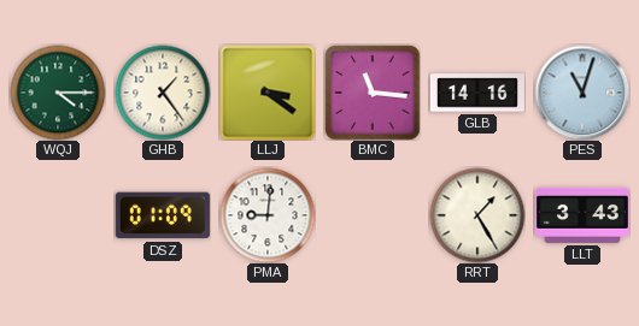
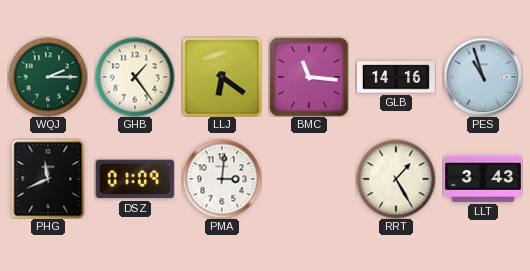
WQJ: 4:15 -> 2:15 (48, 77)
LLJ: 3:21 -> 6:21 (222, 77)
PES: 11:03 -> 10:57 (483, 77)
PHG: none -> 11:41 (48, 179)
PMA: 9:01 -> 3:01 (222, 179)
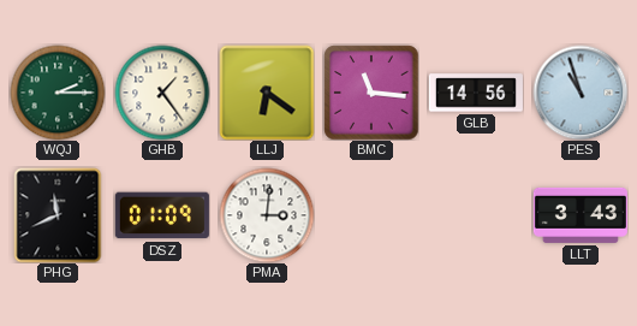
GLB: 14:16 -> 14:56 (476, 93)
RRT: 1:25 -> none (396, 179)
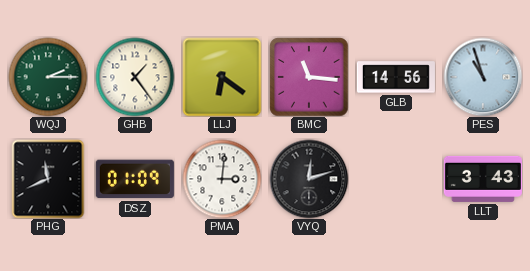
VYQ: none -> 12:12 (309, 179)
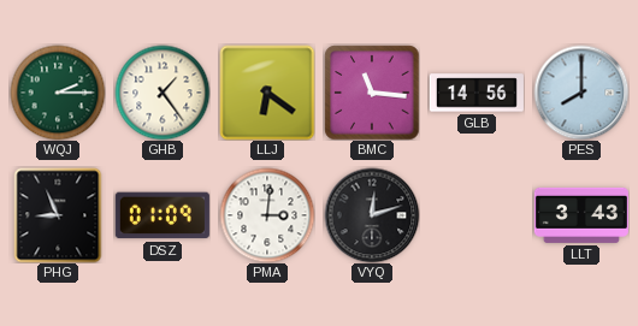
PES: 10:57 -> 8:00 (581, 93)
PHG: 11:41 -> 8:56 (58, 215)
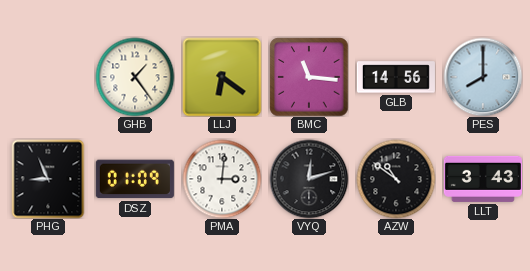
WQJ: 2:15 -> none (58, 93)
AZW: none -> 10:51 (396, 179)
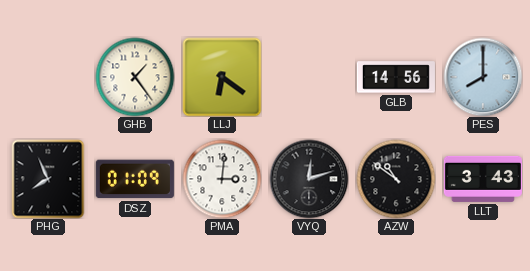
BMC: 11:16 -> none (309, 77)
PHG: 8:56 -> 7:56 (48, 179)
